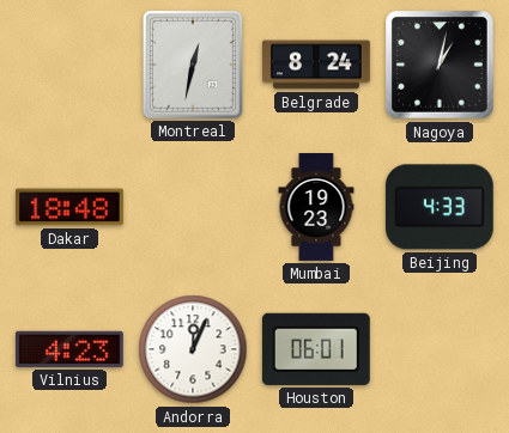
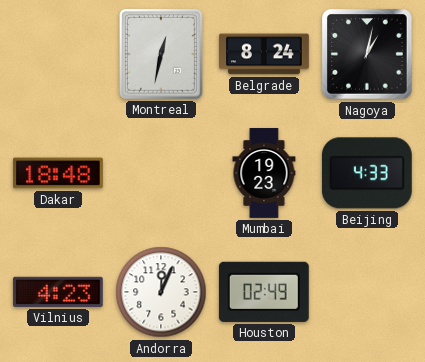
Houston: 06:01 -> 02:49 (264, 292)
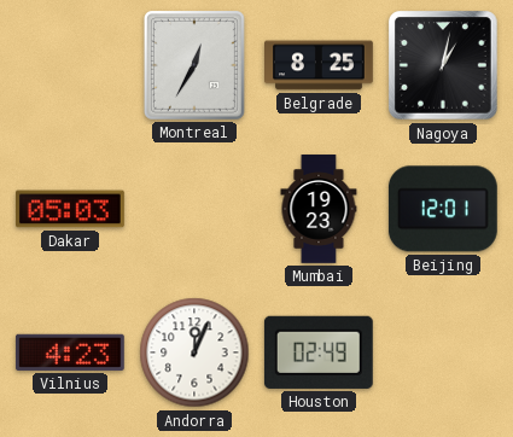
Montreal: 12:32 -> 12:35 (194, 65)
Belgrade: 8:24 -> 8:25 (320, 65)
Dakar: 18:48 -> 05:03 (71, 209)
Beijing: 4:33 -> 12:01 (443, 209)
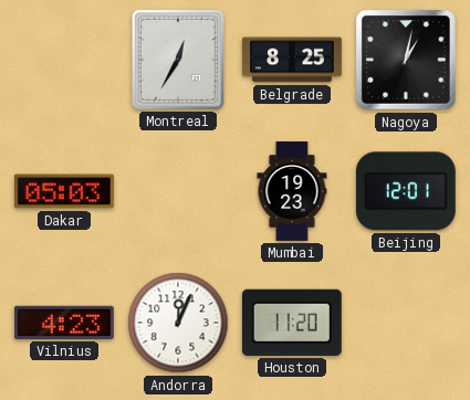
Houston: 02:49 -> 11:20 (292, 323)
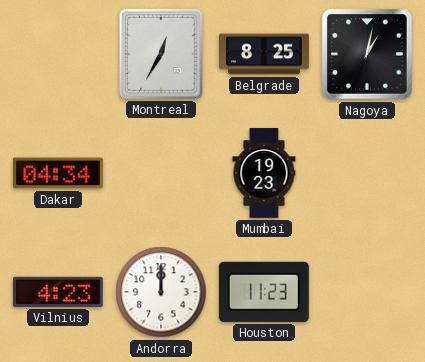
Dakar: 05:03 -> 04:34 (59, 173)
Beijing: 12:01 -> none (406, 191)
Andorra: 12:04 -> 12:00 (161, 292)
Houston: 11:20 -> 11:23 (264, 292)
